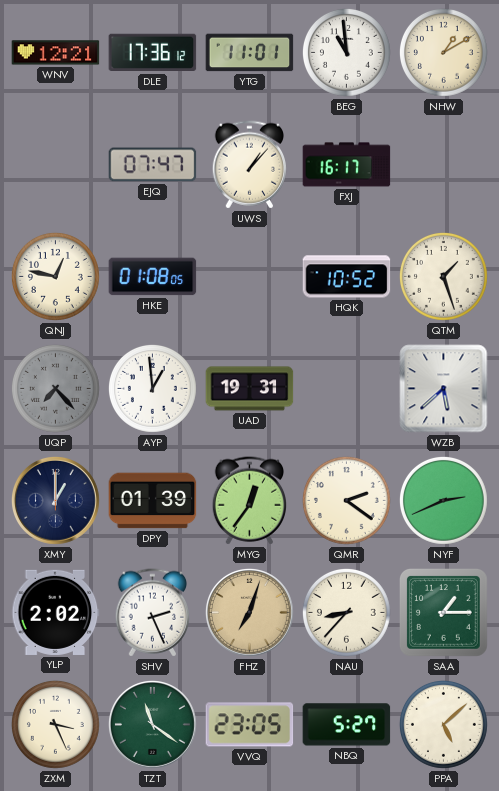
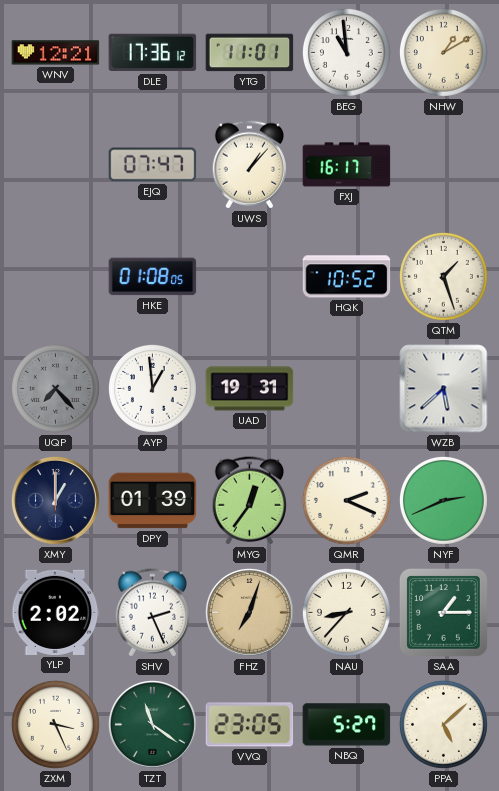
QNJ: 12:47 -> none (55, 276)
QMR: 2:21 -> 2:19 (346, 500)
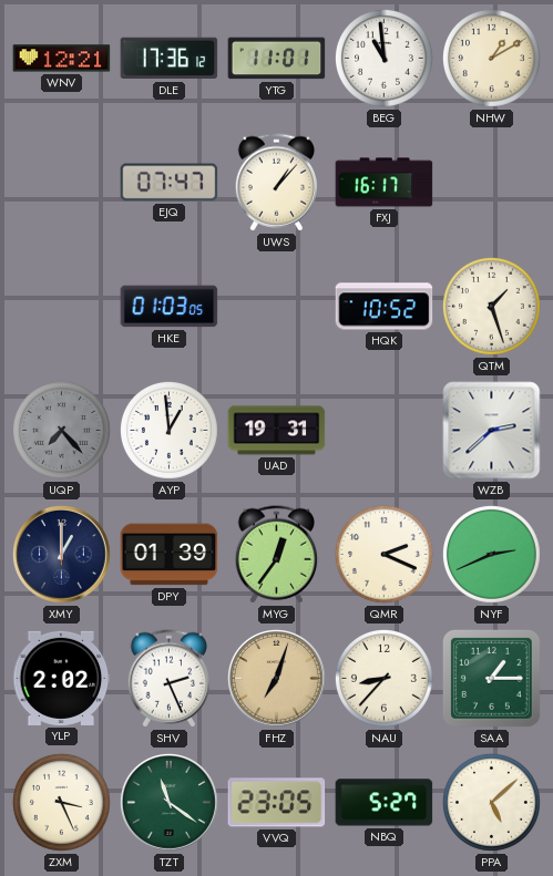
HKE: 01:08 -> 01:03 (170, 307)
WZB: 5:38 -> 2:38 (492, 431)
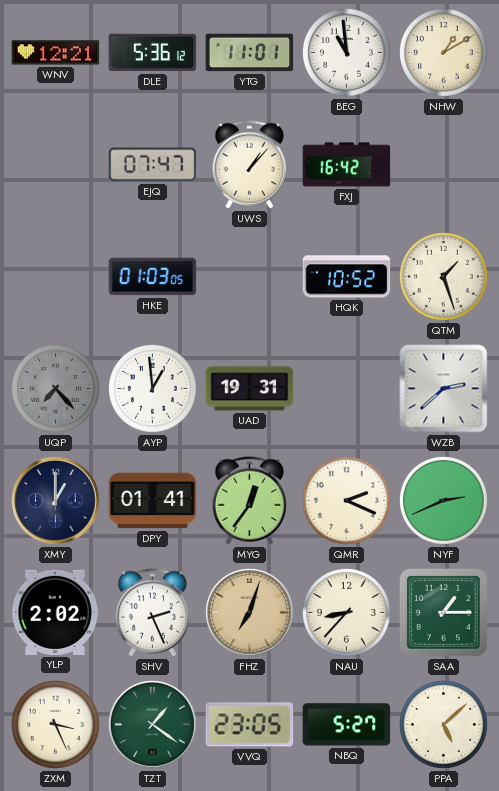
DLE: 17:36 -> 5:36 (153, 53)
FXJ: 16:17 -> 16:42 (347, 165)
DPY: 01:39 -> 01:41 (153, 501)
TZT: 11:21 -> 1:21 (153, 725)
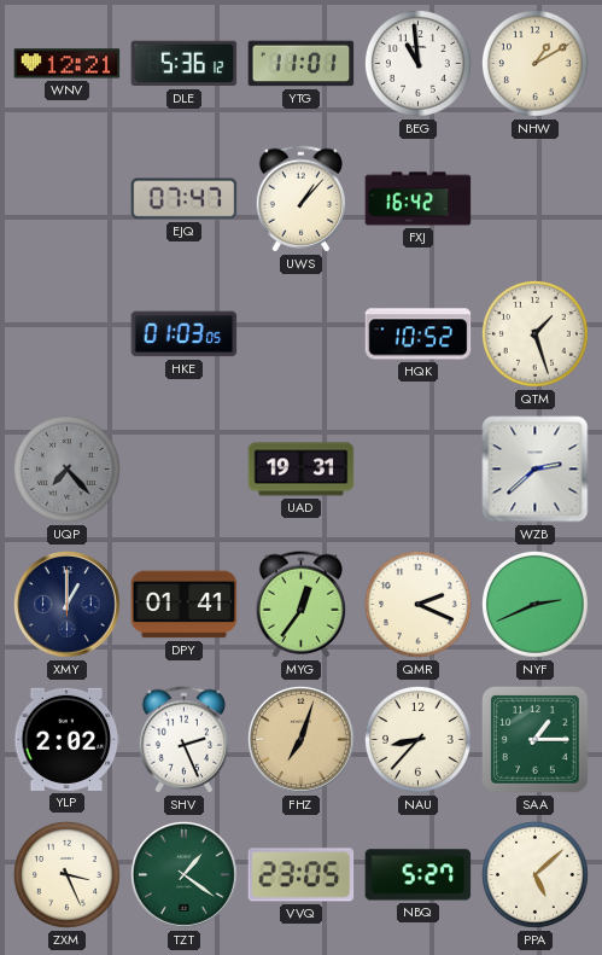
AYP: 12:59 -> none (152, 388)
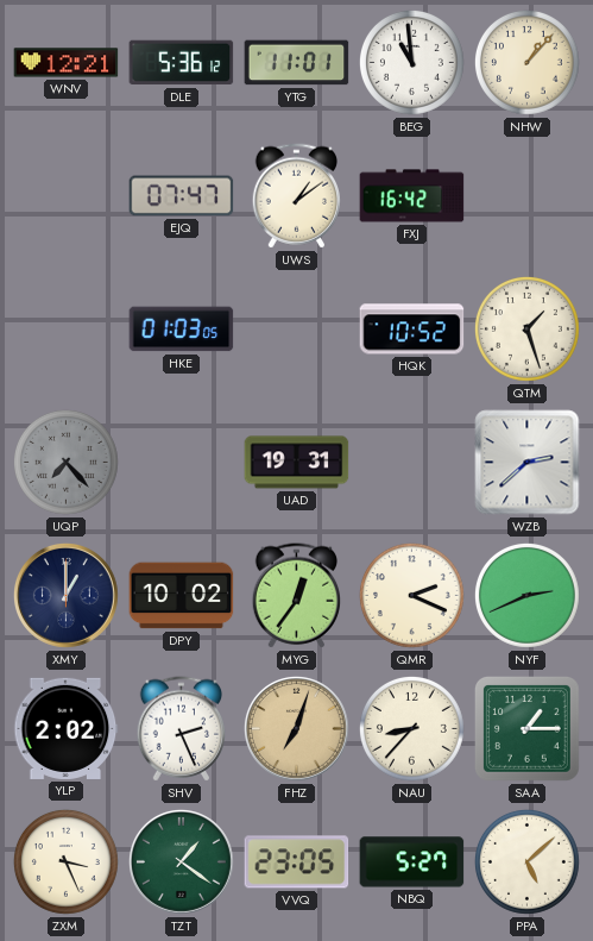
NHW: 1:10 -> 1:07 (526, 62)
UWS: 1:07 -> 1:09 (296, 196)
DPY: 01:41 -> 10:02 (182, 596)
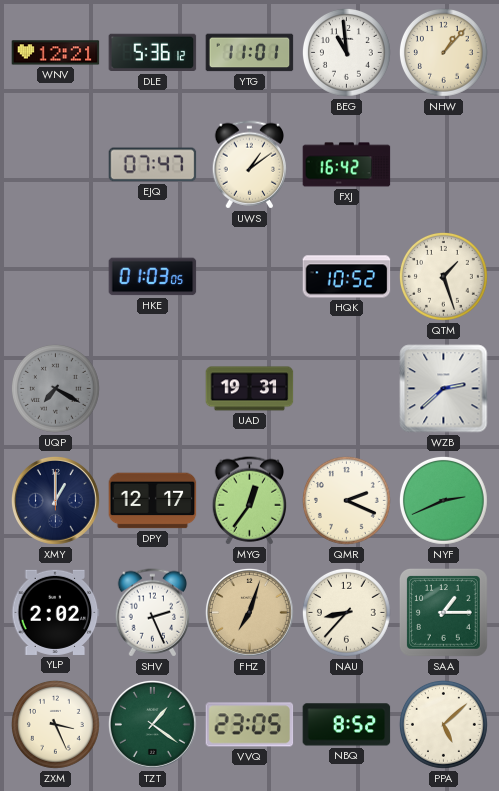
UQP: 7:23 -> 7:20 (55, 388)
DPY: 10:02 -> 12:17 (153, 501)
NBQ: 5:27 -> 8:52 (347, 725)
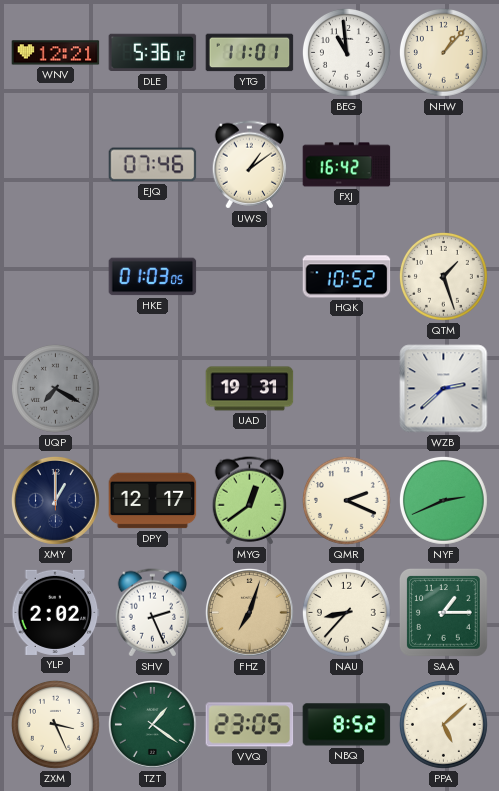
EJQ: 07:47 -> 07:46 (153, 165)
MYG: 12:36 -> 12:39 (249, 501)
